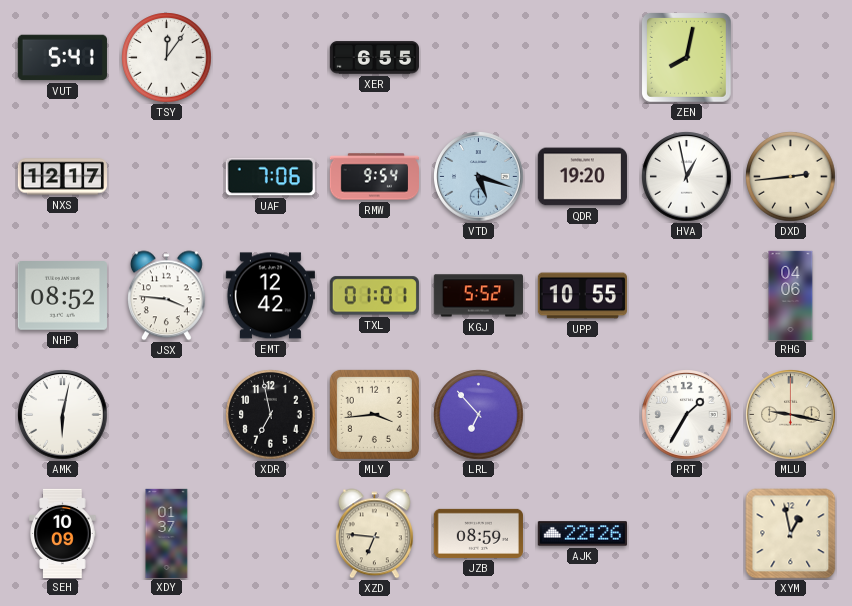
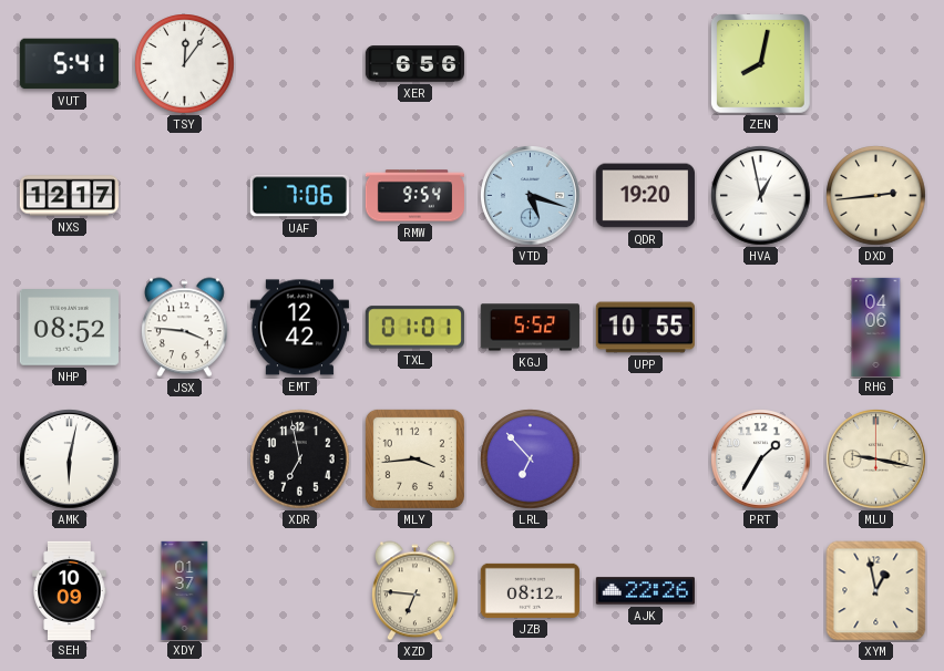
XER: 6:55 -> 6:56 (414, 64)
JZB: 08:59 -> 08:12 (530, 590)
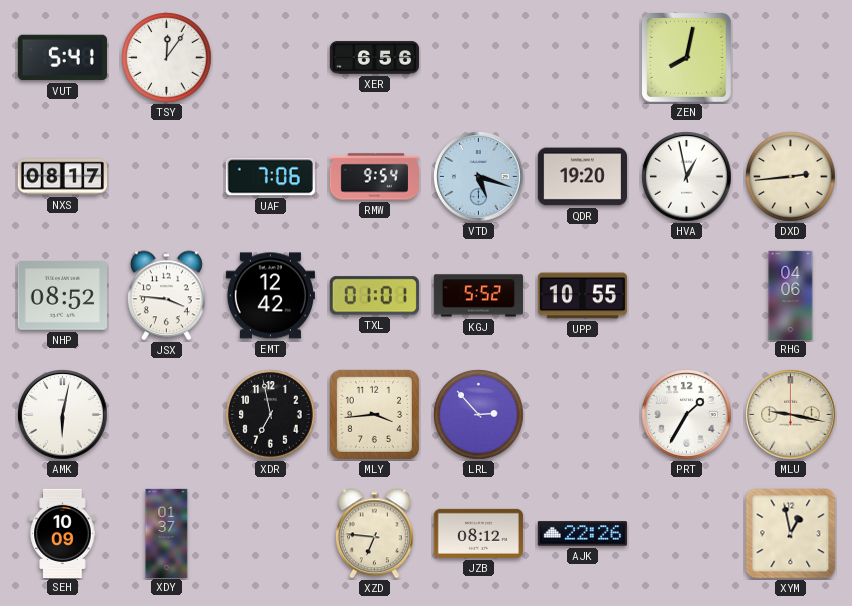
NXS: 12:17 -> 08:17 (62, 177)
LRL: 6:53 -> 2:53 (479, 415)
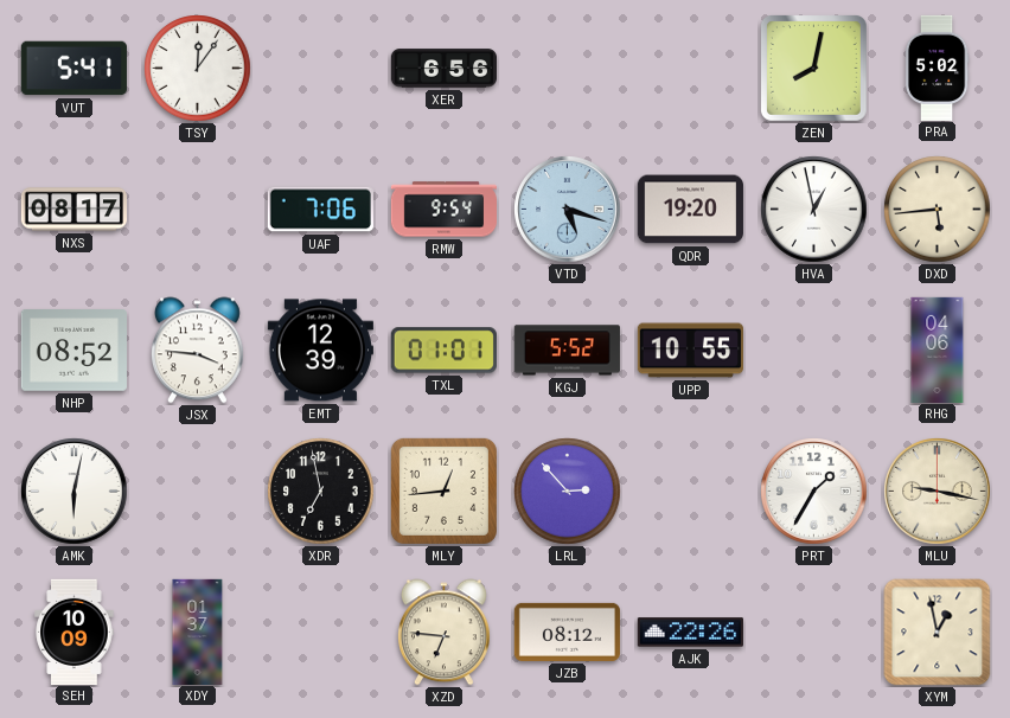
PRA: none -> 5:02 (937, 68)
DXD: 2:44 -> 5:44 (938, 210)
EMT: 12:42 -> 12:39 (320, 351)
MLY: 3:44 -> 12:44 (443, 491)
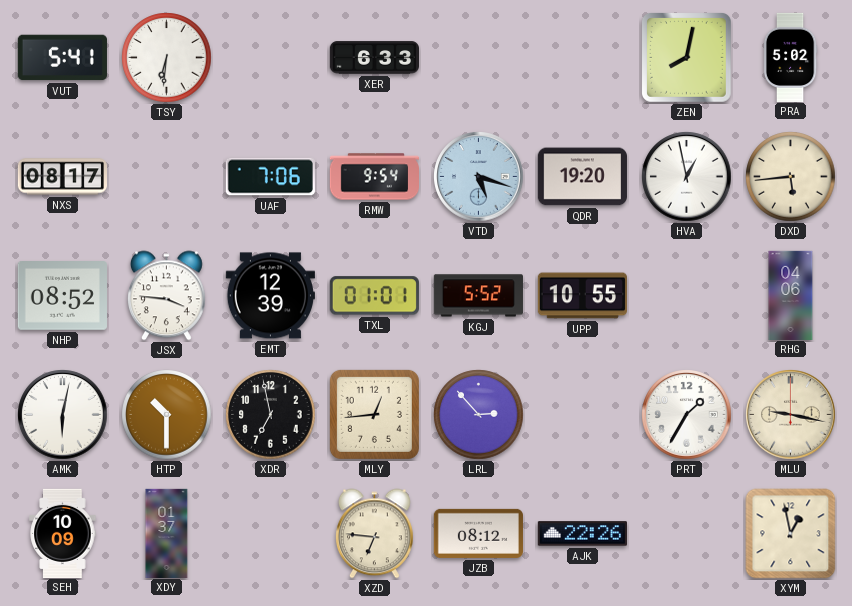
TSY: 12:06 -> 6:31 (167, 58)
XER: 6:56 -> 6:33 (374, 58)
HTP: none -> 10:30 (167, 415)
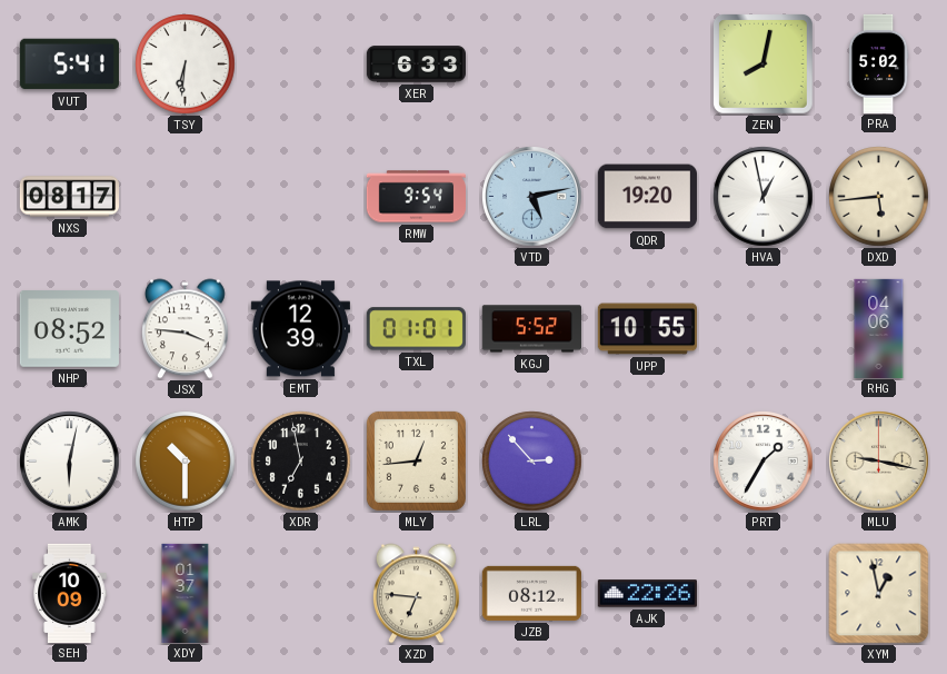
UAF: 7:06 -> none (270, 177)
VTD: 5:18 -> 5:13 (532, 197)
